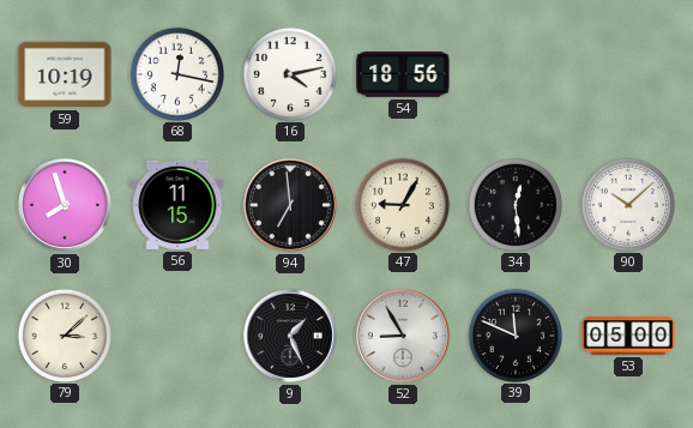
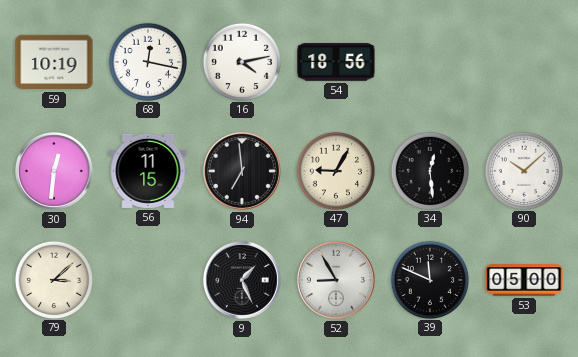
30: 7:57 -> 12:31 (54, 171)
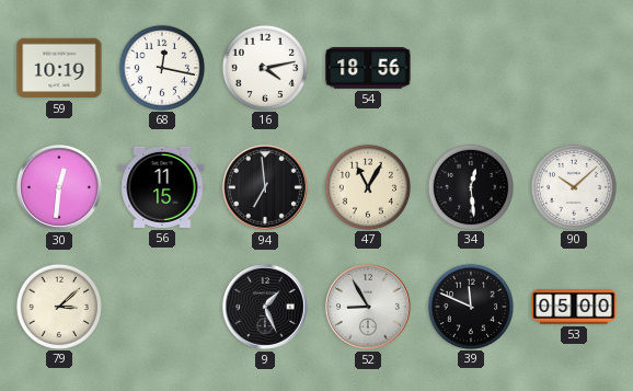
47: 9:05 -> 11:05 (367, 186)
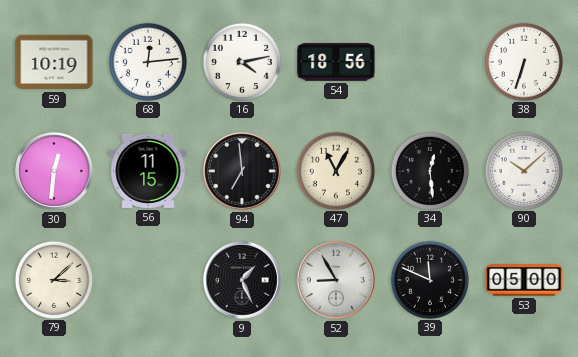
68: 12:17 -> 12:14 (147, 61)
38: none -> 6:33 (523, 61)
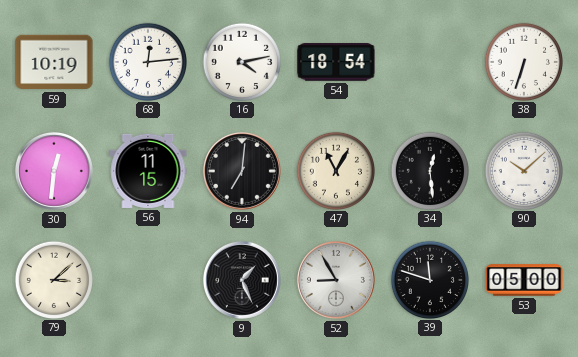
54: 18:56 -> 18:54 (336, 62)
94: 6:59 -> 7:01 (242, 171)
39: 11:49 -> 11:48 (429, 279)
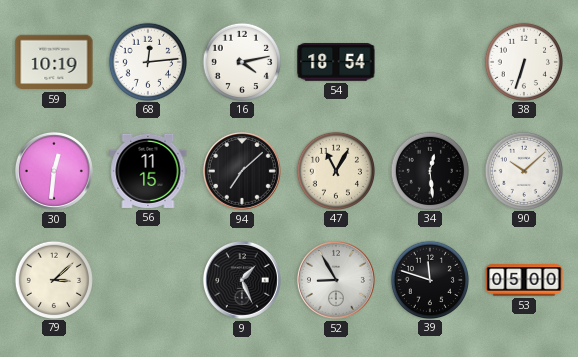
94: 7:01 -> 7:08 (242, 171)
